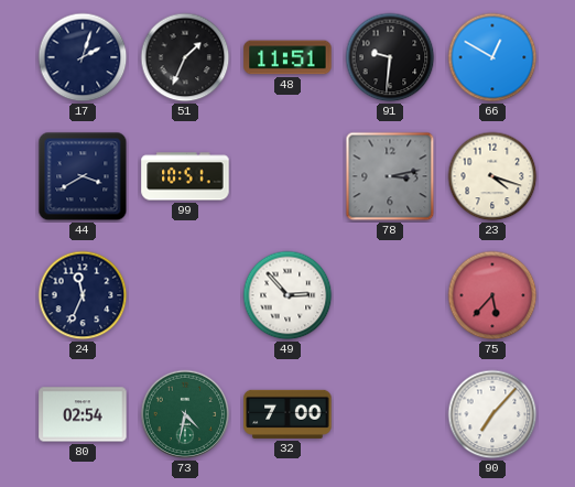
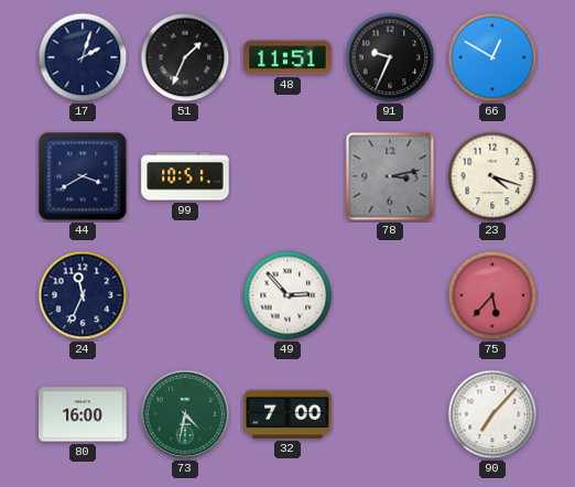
91: 9:31 -> 9:34 (390, 57)
80: 02:54 -> 16:00 (83, 414)
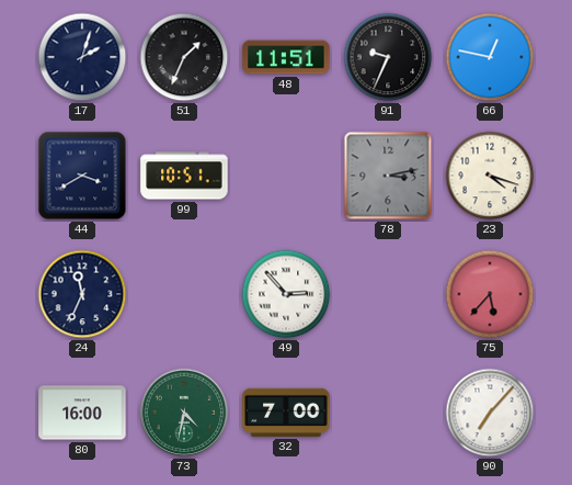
66: 12:50 -> 12:47 (490, 57)
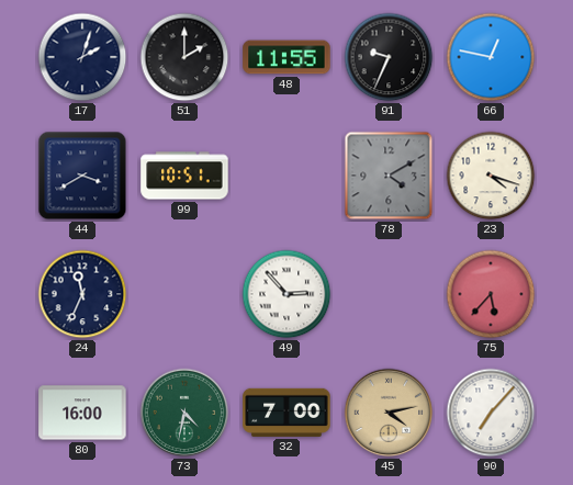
51: 1:34 -> 2:00 (184, 57)
48: 11:51 -> 11:55 (286, 57)
78: 3:13 -> 4:10 (389, 176)
45: none -> 4:13 (389, 413)
